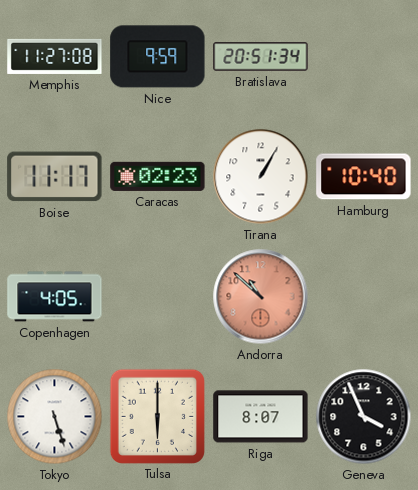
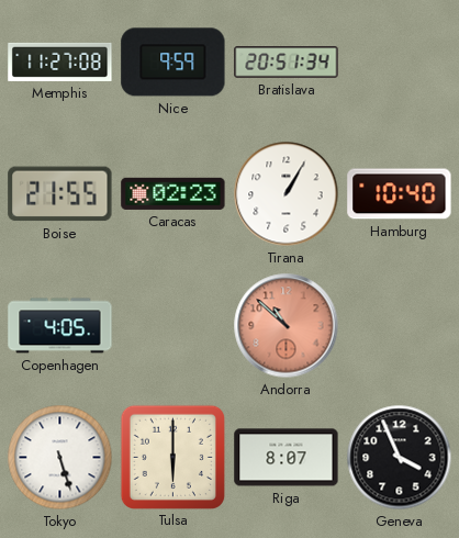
Boise: 11:17 -> 21:55 (60, 194)
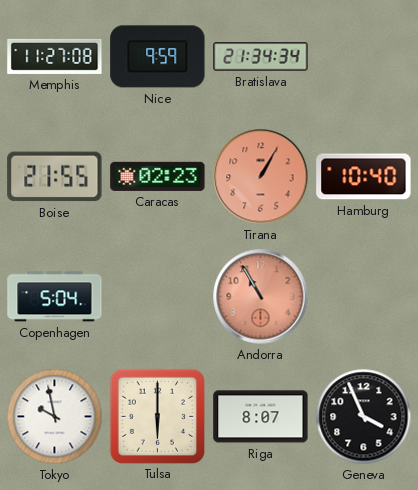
Bratislava: 20:51 -> 21:34 (261, 57)
Tirana dial: white -> salmon (261, 177)
Copenhagen: 4:05 -> 5:04 (55, 297)
Andorra: 10:52 -> 10:55 (261, 297)
Tokyo: 5:27 -> 9:58 (55, 417)
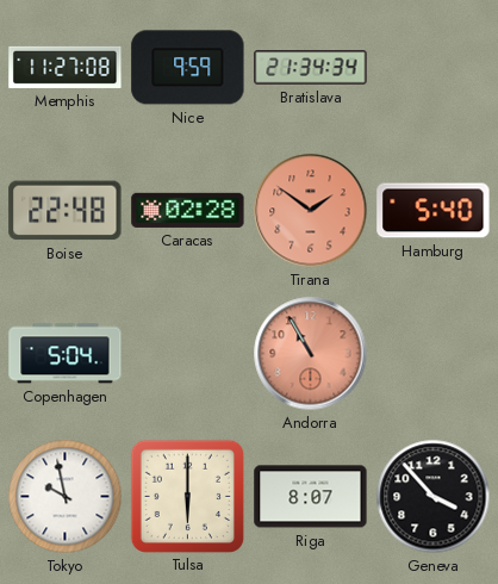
Boise: 21:55 -> 22:48 (66, 211)
Caracas: 02:23 -> 02:28 (188, 210)
Tirana: 1:05 -> 1:51 (311, 211)
Hamburg: 10:40 -> 5:40 (434, 211)
Geneva: 3:56 -> 3:53 (434, 497)
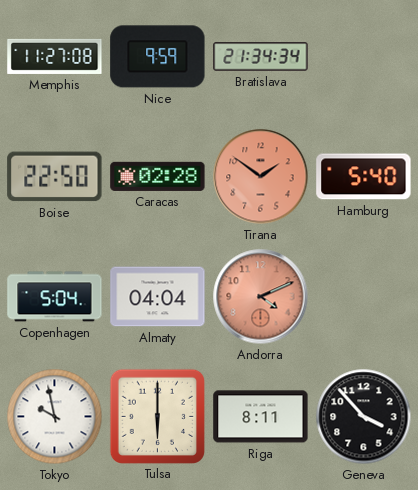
Boise: 22:48 -> 22:50 (55, 177)
Almaty: none -> 04:04 (158, 297)
Andorra: 10:55 -> 4:11 (261, 297)
Riga: 8:07 -> 8:11 (261, 417)
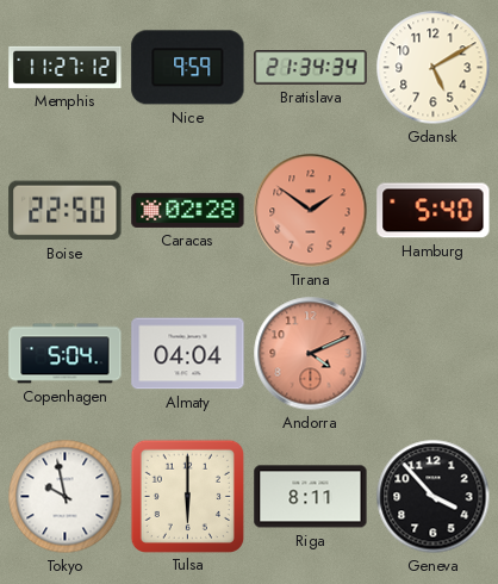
Memphis: 11:27:08 -> 11:27:12 (66, 67)
Gdansk: none -> 5:10 (434, 68)
